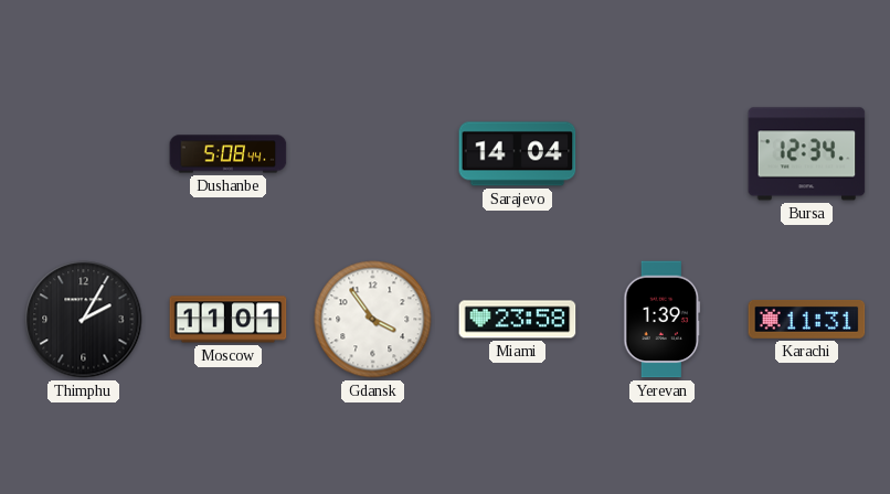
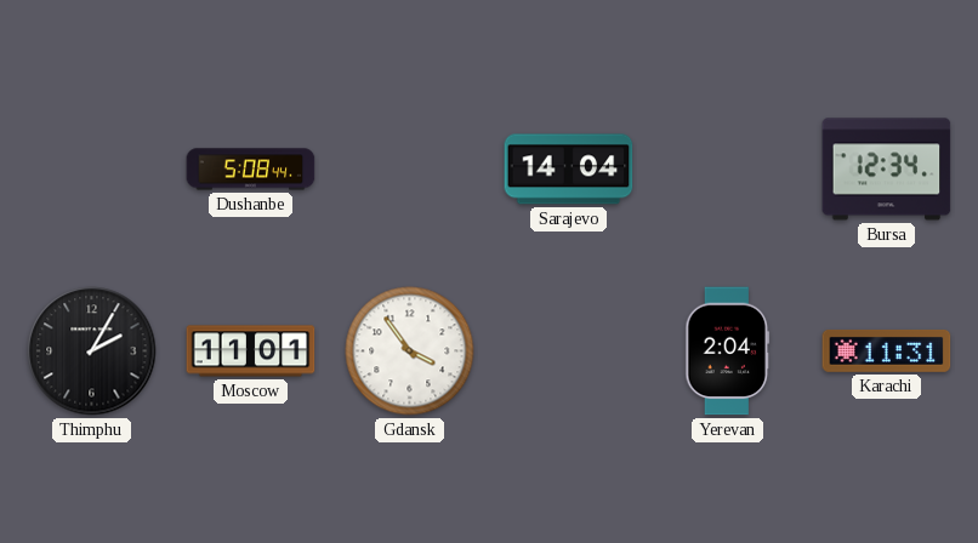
Miami: 23:58 -> none (518, 320)
Yerevan: 1:39 -> 2:04 (728, 351)
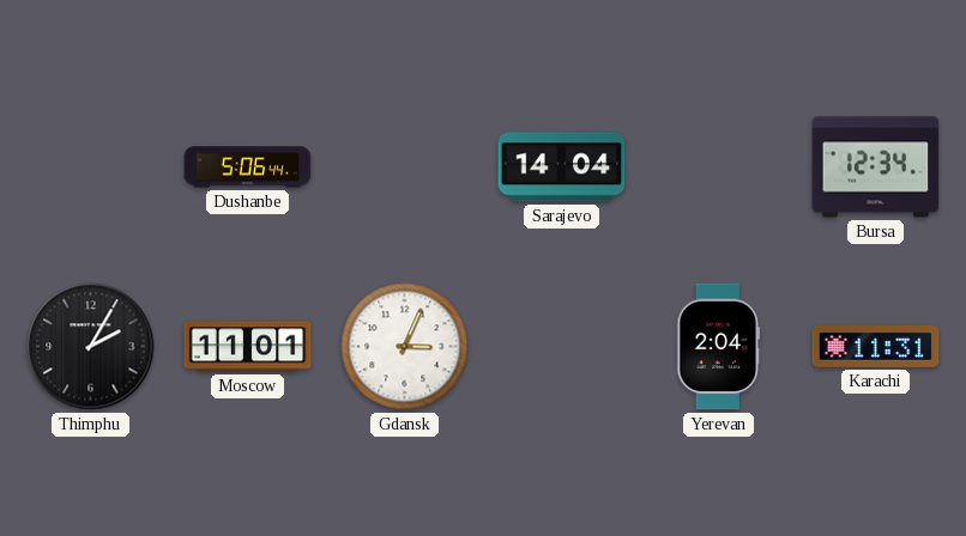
Dushanbe: 5:08 -> 5:06 (248, 167)
Gdansk: 3:54 -> 3:04 (405, 347)
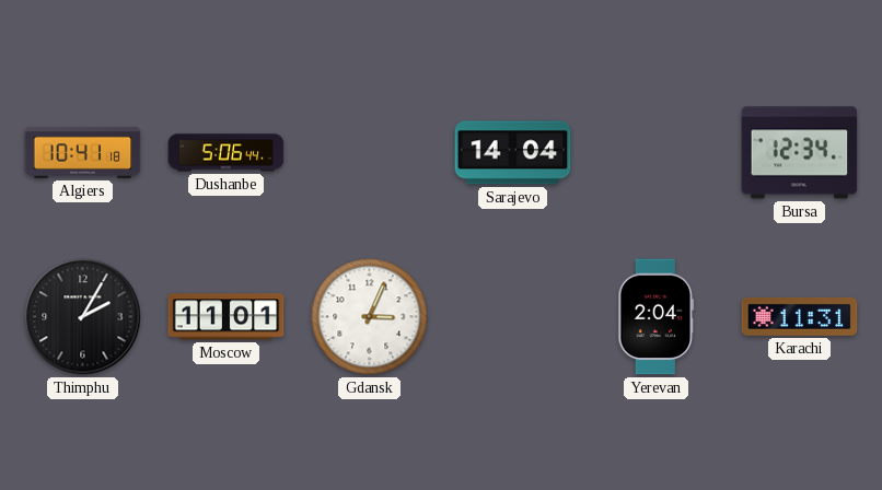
Algiers: none -> 10:41 (83, 152)
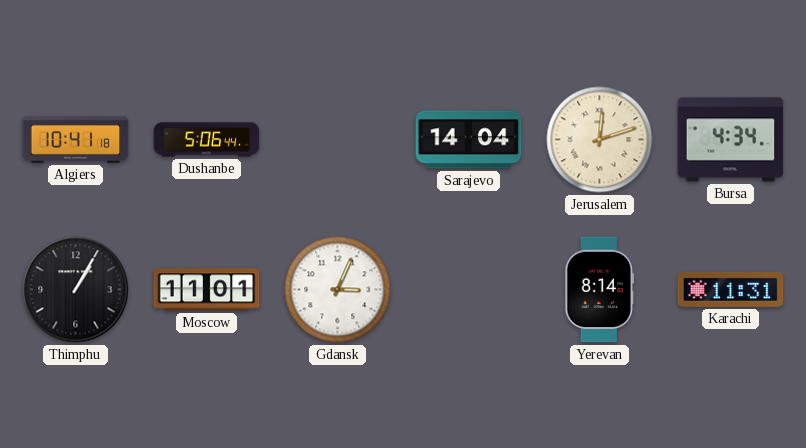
Jerusalem: none -> 12:12 (600, 140)
Bursa: 12:34 -> 4:34 (731, 140)
Thimphu: 2:05 -> 1:05 (76, 290)
Yerevan: 2:04 -> 8:14 (600, 290)
